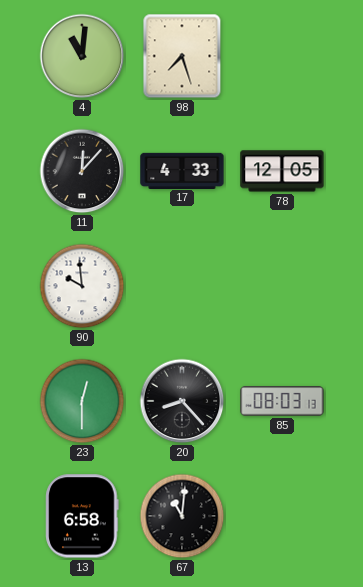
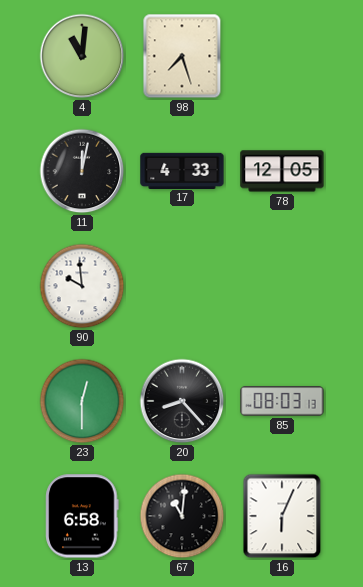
11: 12:07 -> 12:02 (82, 171)
16: none -> 6:04 (282, 516)
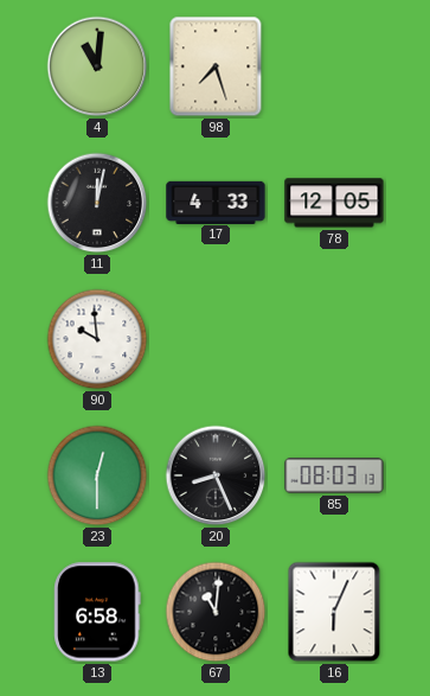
20: 8:23 -> 8:26 (216, 475)
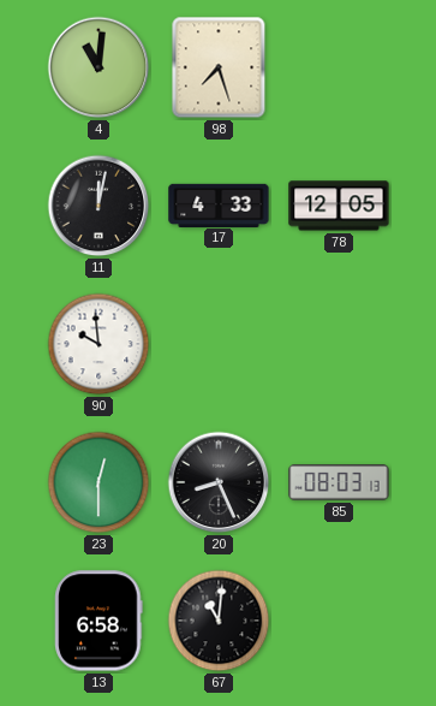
16: 6:04 -> none (334, 612)
